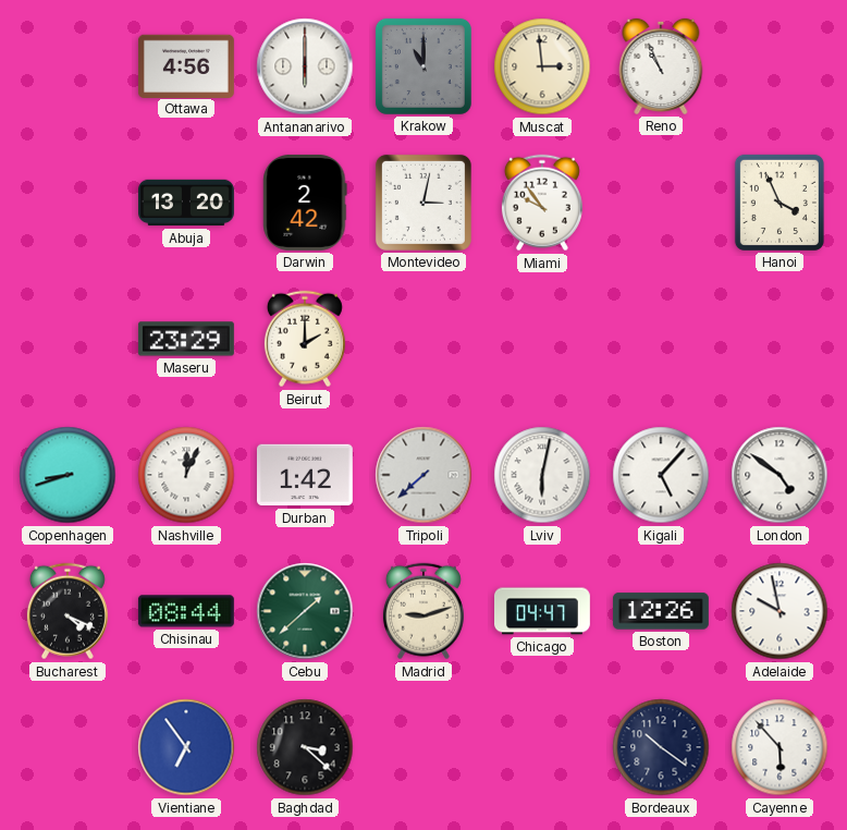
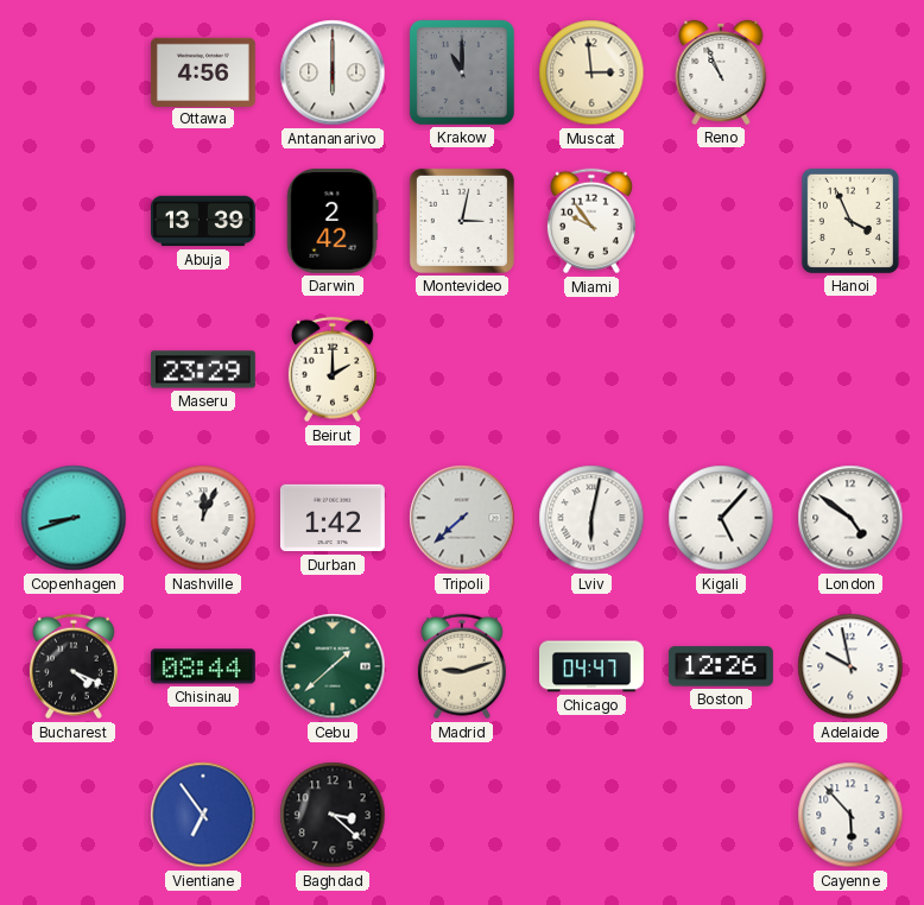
Abuja: 13:20 -> 13:39 (204, 221)
Bordeaux: 10:21 -> none (661, 747)
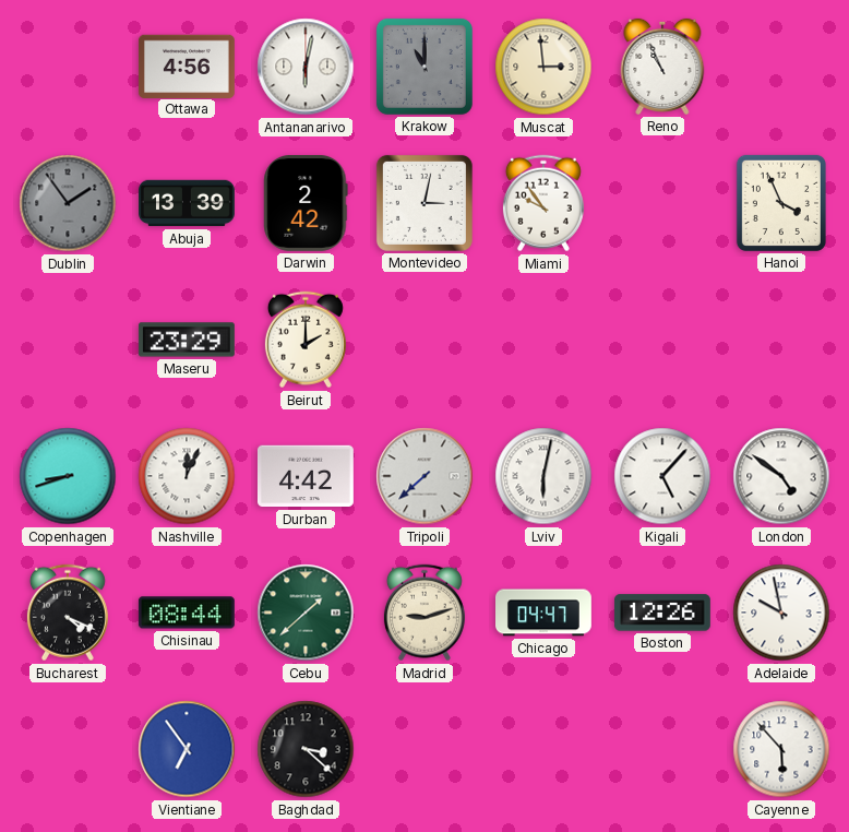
Antananarivo: 6:00 -> 6:02 (306, 67)
Dublin: none -> 1:54 (68, 203)
Durban: 1:42 -> 4:42 (306, 476)
